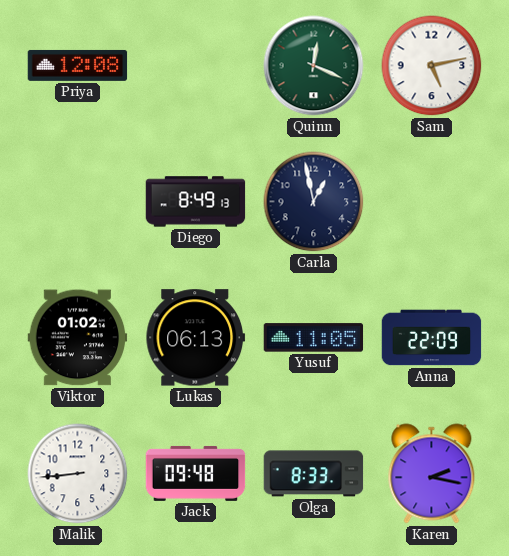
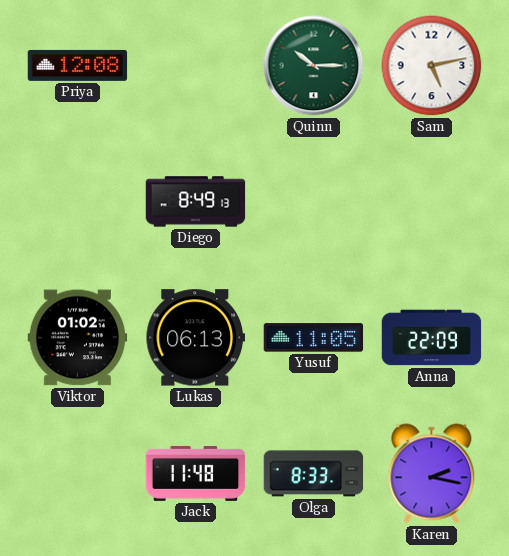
Quinn: 12:19 -> 10:15 (314, 66)
Carla: 12:58 -> none (314, 202)
Malik: 8:44 -> none (78, 474)
Jack: 09:48 -> 11:48 (196, 473)
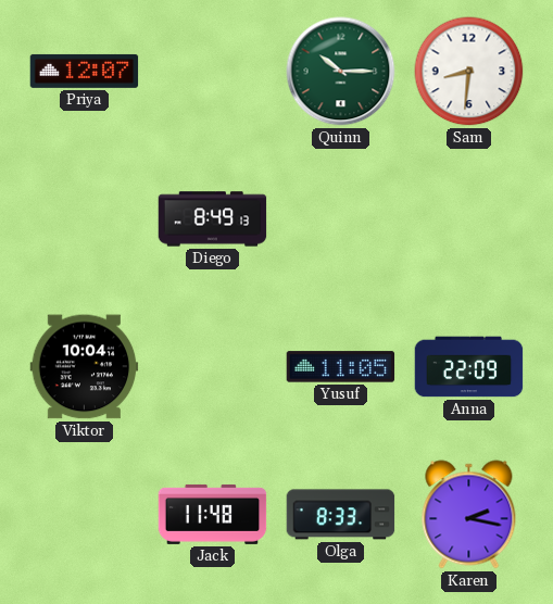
Priya: 12:08 -> 12:07 (85, 71)
Sam: 5:13 -> 8:31 (469, 72)
Viktor: 01:02 -> 10:04 (85, 367)
Lukas: 06:13 -> none (196, 338)
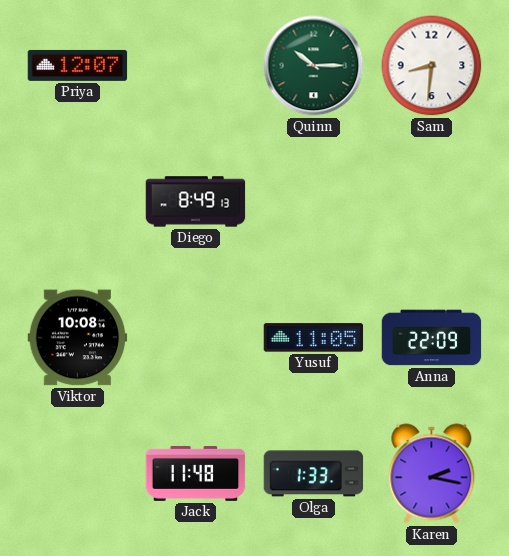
Viktor: 10:04 -> 10:08 (78, 338)
Olga: 8:33 -> 1:33 (314, 474)
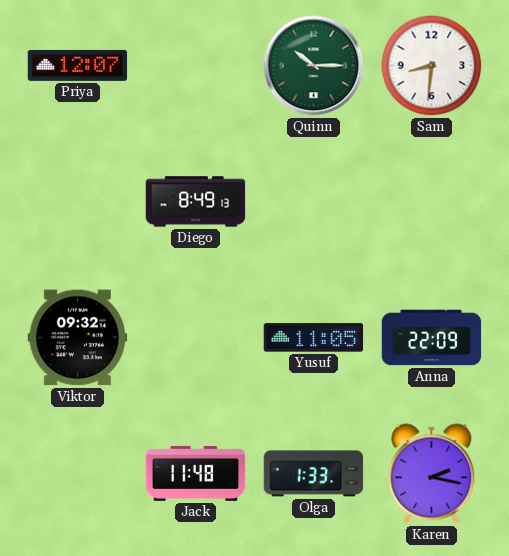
Viktor: 10:08 -> 09:32 (78, 338)
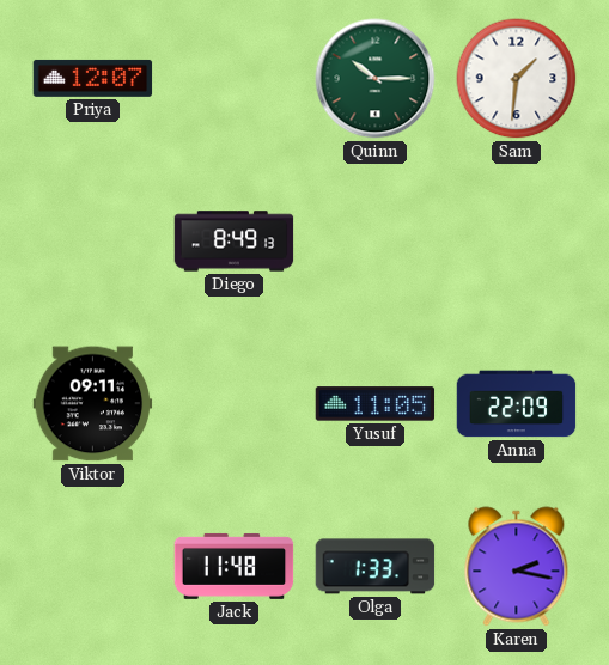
Sam: 8:31 -> 1:31 (517, 79)
Viktor: 09:32 -> 09:11 (93, 404)
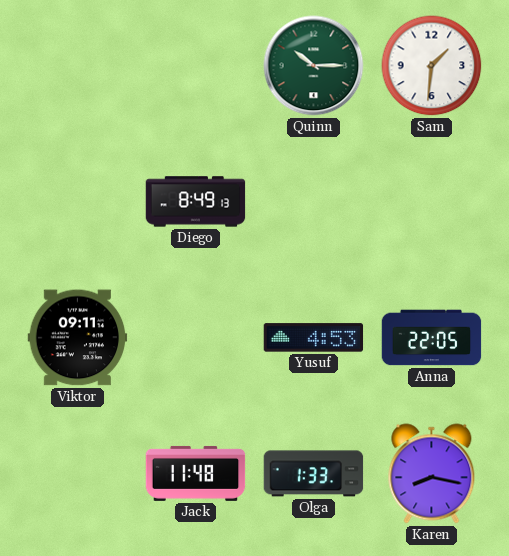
Priya: 12:07 -> none (93, 78)
Yusuf: 11:05 -> 4:53 (314, 338)
Anna: 22:09 -> 22:05 (432, 338)
Karen: 2:17 -> 8:17 (432, 474)
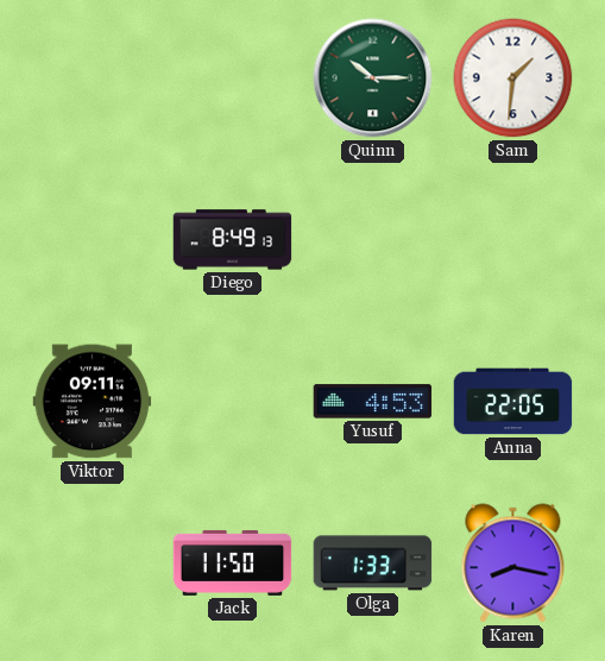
Jack: 11:48 -> 11:50 (233, 562)
